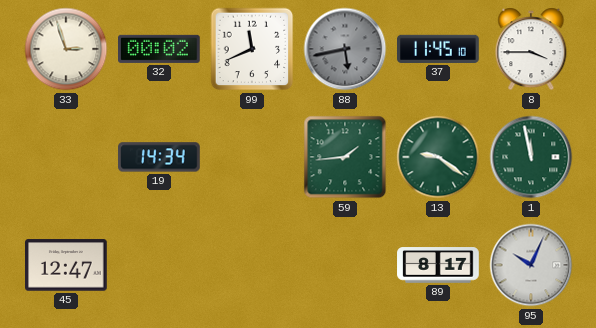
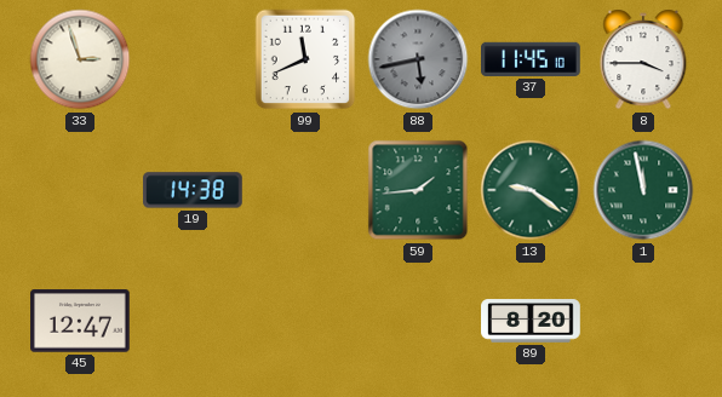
32: 00:02 -> none (160, 49)
19: 14:34 -> 14:38 (193, 190)
89: 8:17 -> 8:20 (531, 321)
95: 10:04 -> none (531, 265)
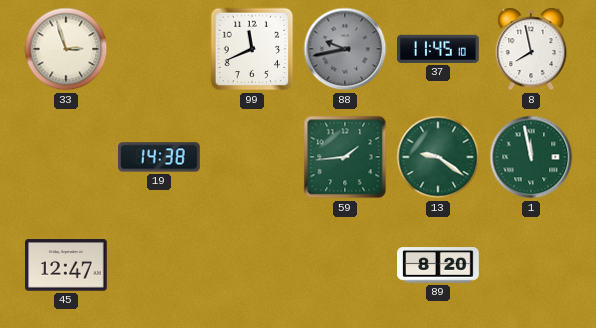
88: 5:43 -> 9:43 (345, 49)
8: 3:45 -> 7:58 (531, 49)
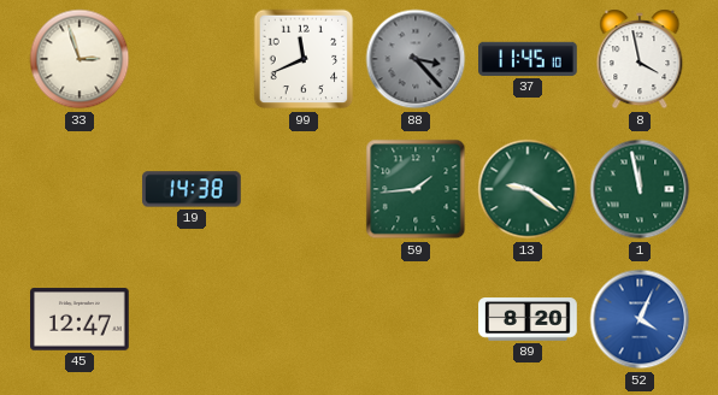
88: 9:43 -> 3:23 (416, 59)
8: 7:58 -> 3:58 (640, 59)
52: none -> 4:04 (640, 319)
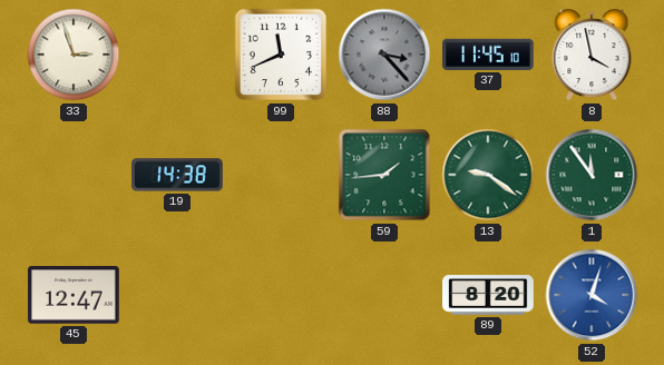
1: 11:58 -> 11:54 (592, 175)
52: 4:04 -> 4:03 (592, 295)
